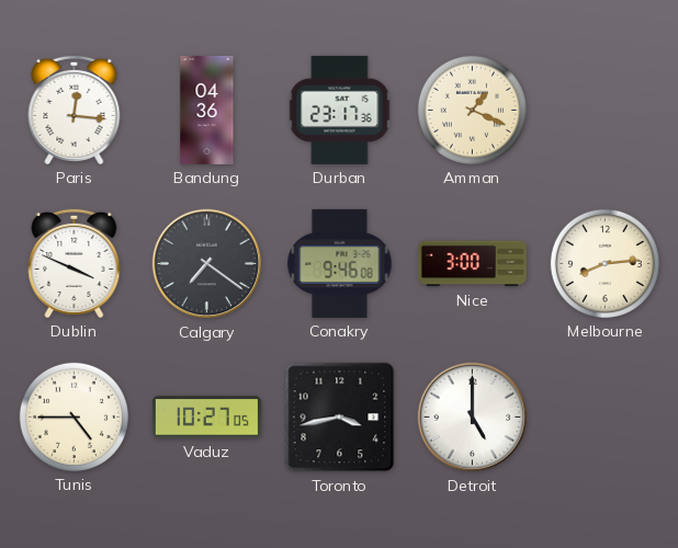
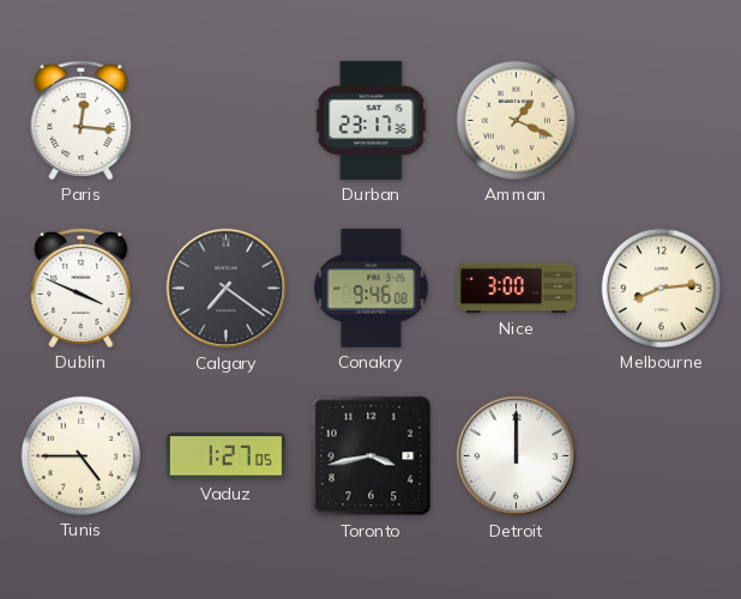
Bandung: 04:36 -> none (207, 110)
Vaduz: 10:27 -> 1:27 (225, 456)
Detroit: 5:00 -> 12:00 (517, 456)
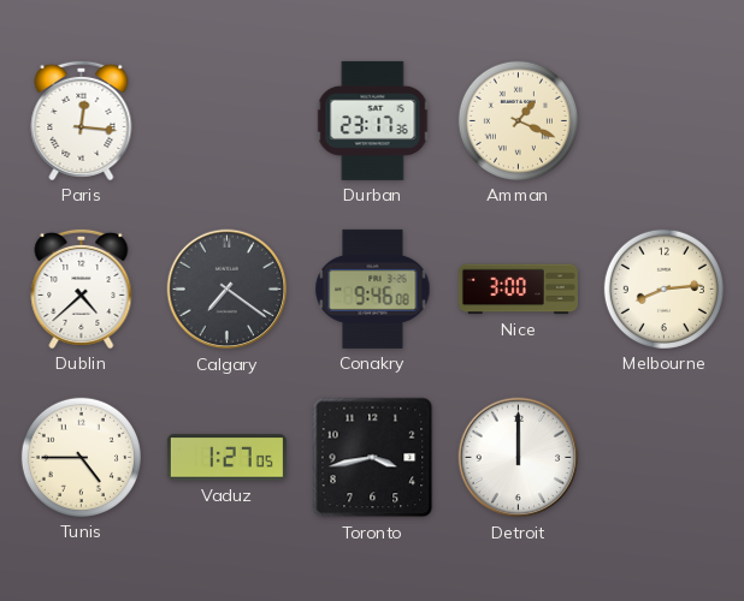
Dublin: 3:49 -> 4:38 (82, 288)
